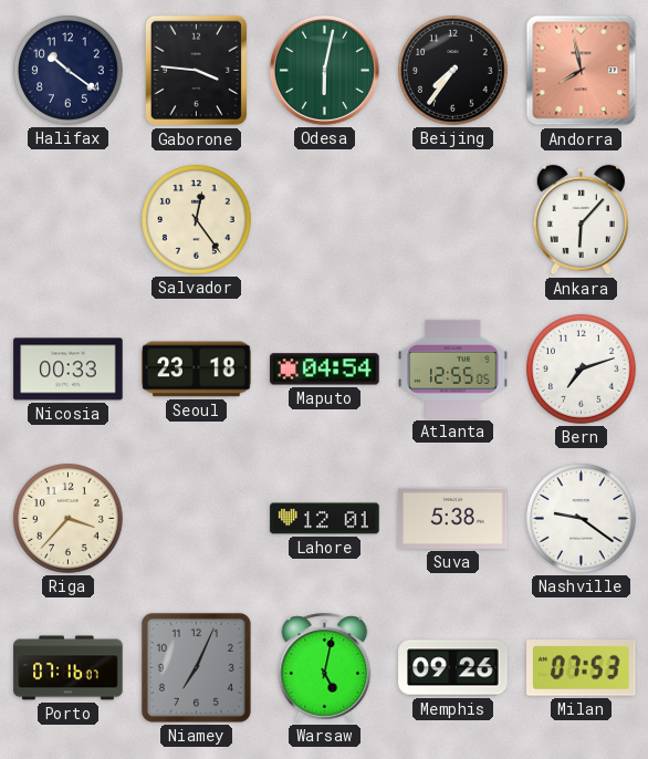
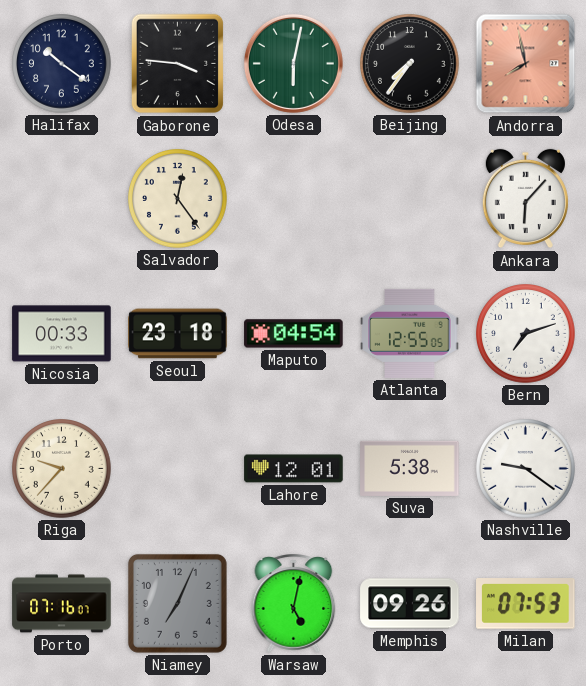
Riga: 3:37 -> 9:37 (62, 469)
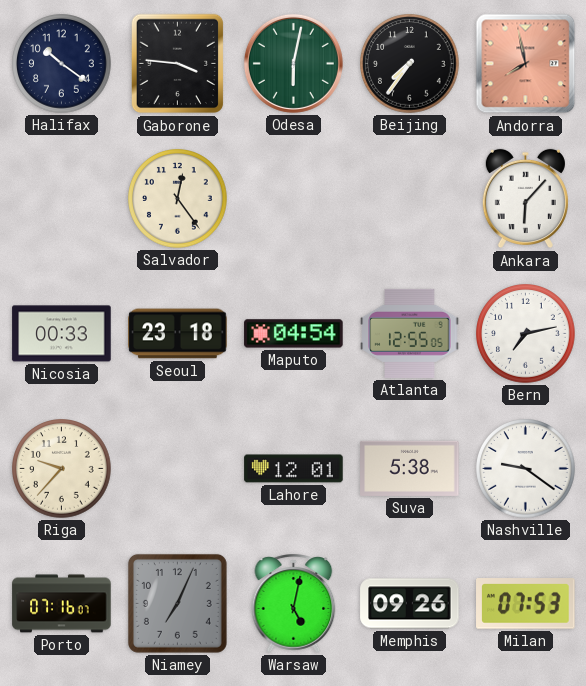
Bern: 7:12 -> 7:13 (526, 334)
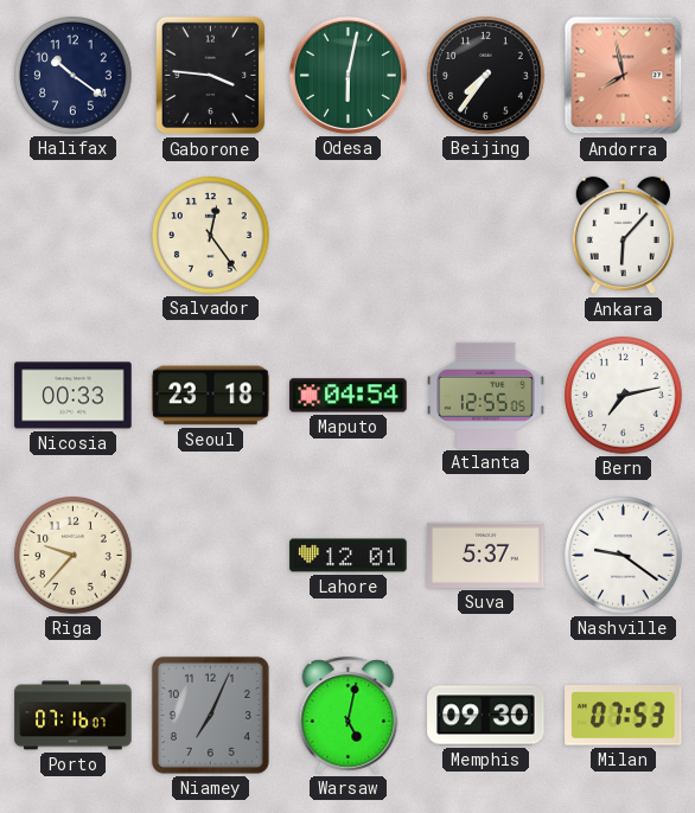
Suva: 5:38 -> 5:37 (486, 555)
Memphis: 09:26 -> 09:30 (486, 716)
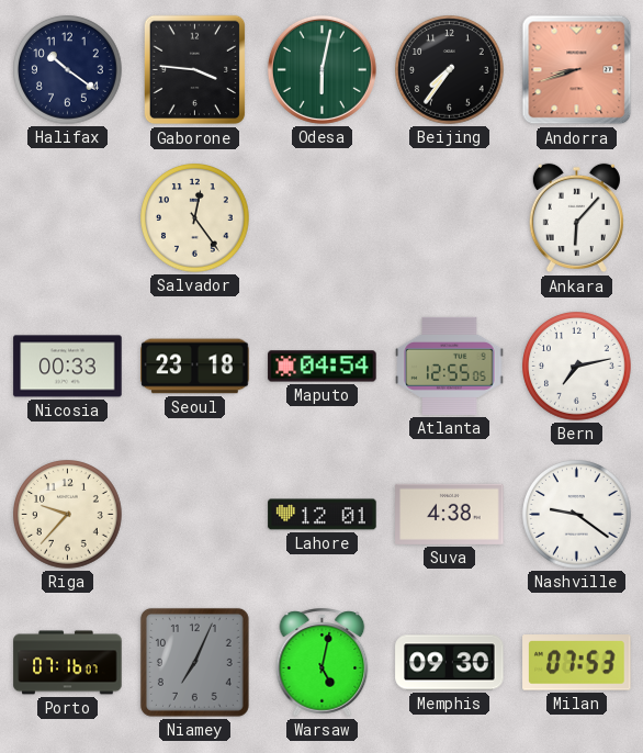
Andorra: 7:58 -> 8:42 (577, 70)
Suva: 5:37 -> 4:38 (450, 514)
